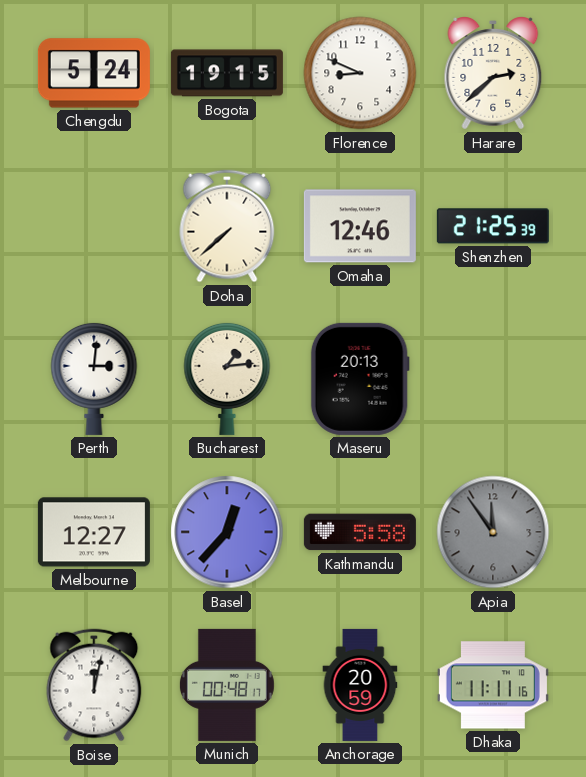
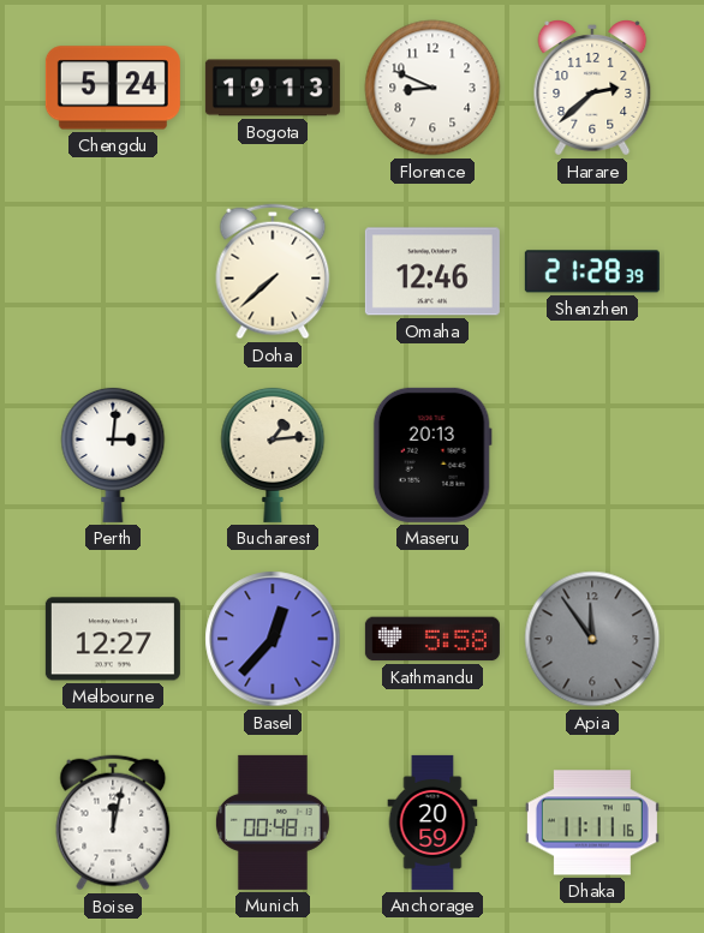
Bogota: 19:15 -> 19:13 (273, 88)
Shenzhen: 21:25 -> 21:28 (592, 271)
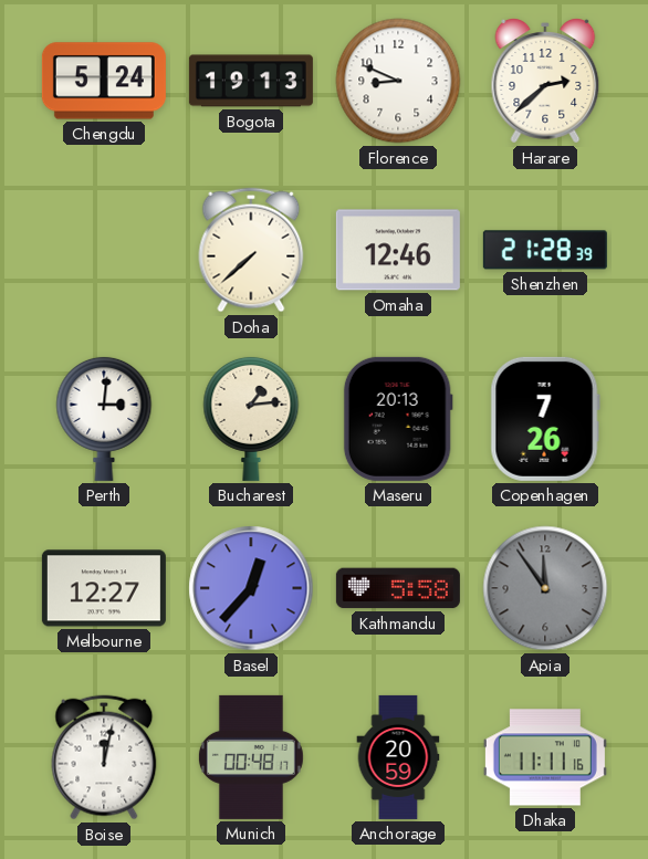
Copenhagen: none -> 7:26 (545, 419)
